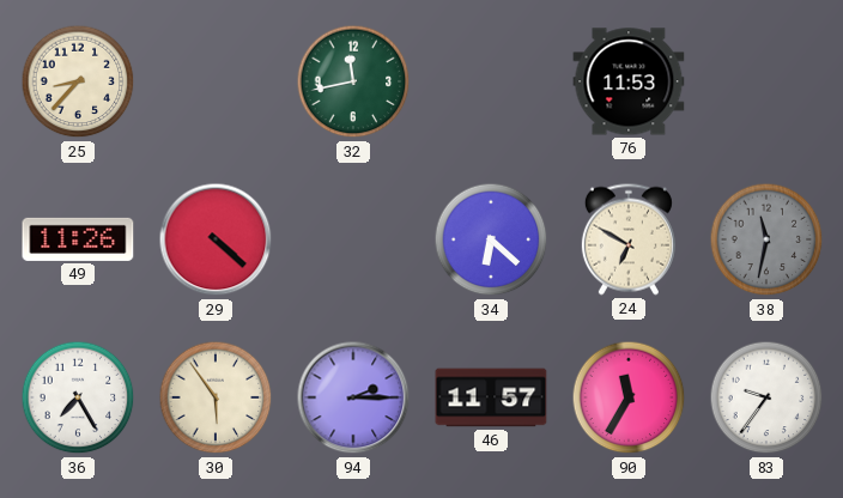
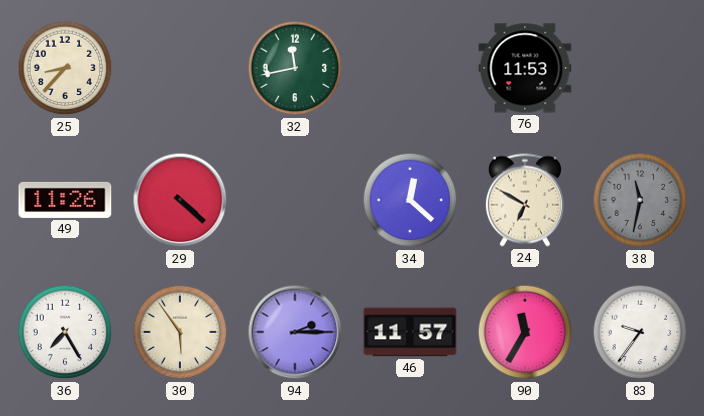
34: 6:22 -> 12:22 (410, 200)
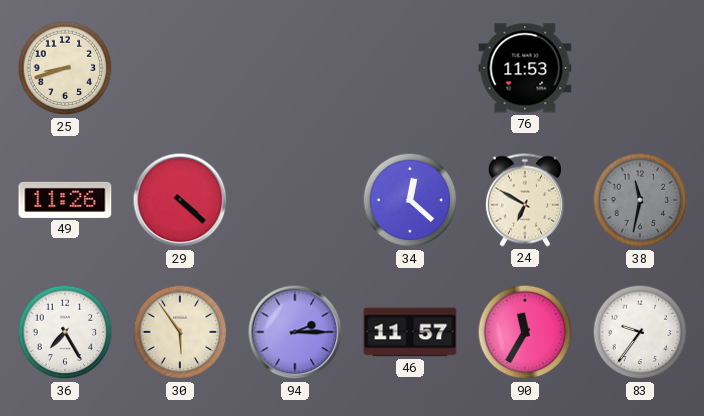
25: 8:37 -> 8:42 (65, 68)
32: 11:43 -> none (295, 68)
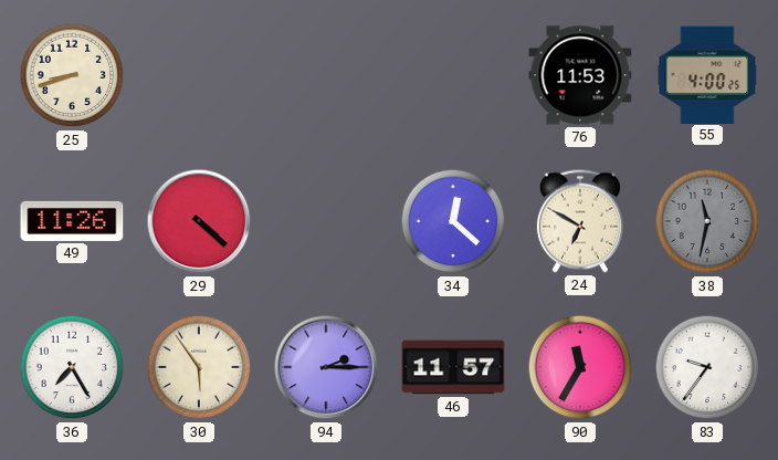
55: none -> 4:00 (707, 74)
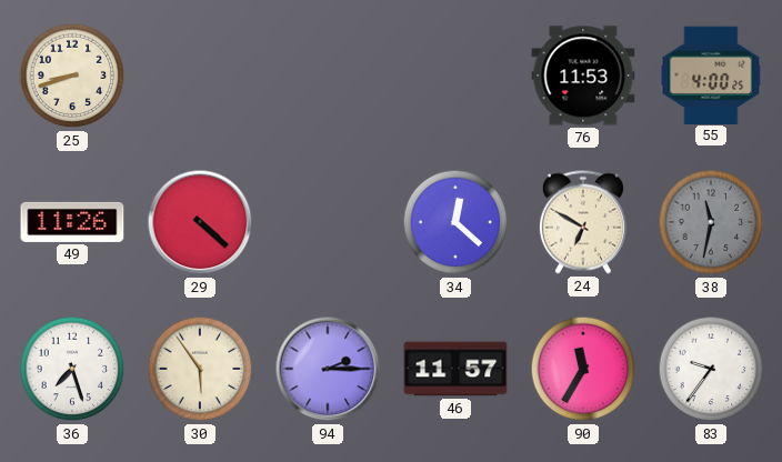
36: 7:25 -> 7:27 (72, 369)
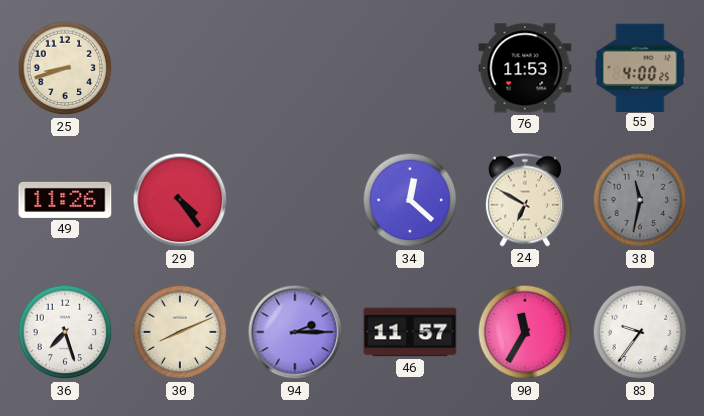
29: 4:22 -> 4:24 (180, 200)
30: 5:54 -> 8:11 (180, 332)
